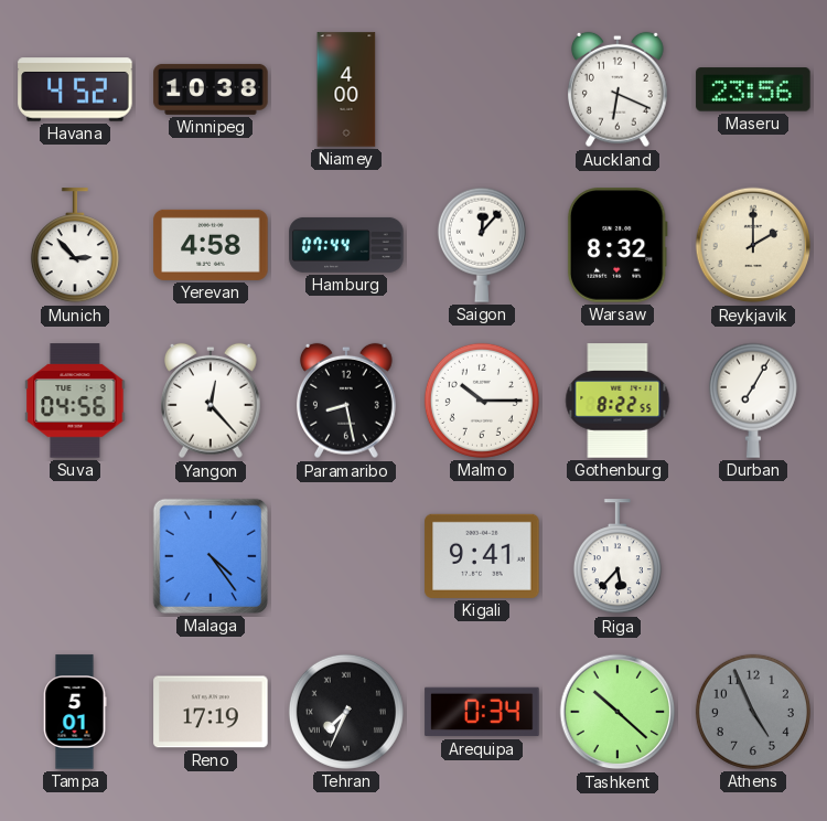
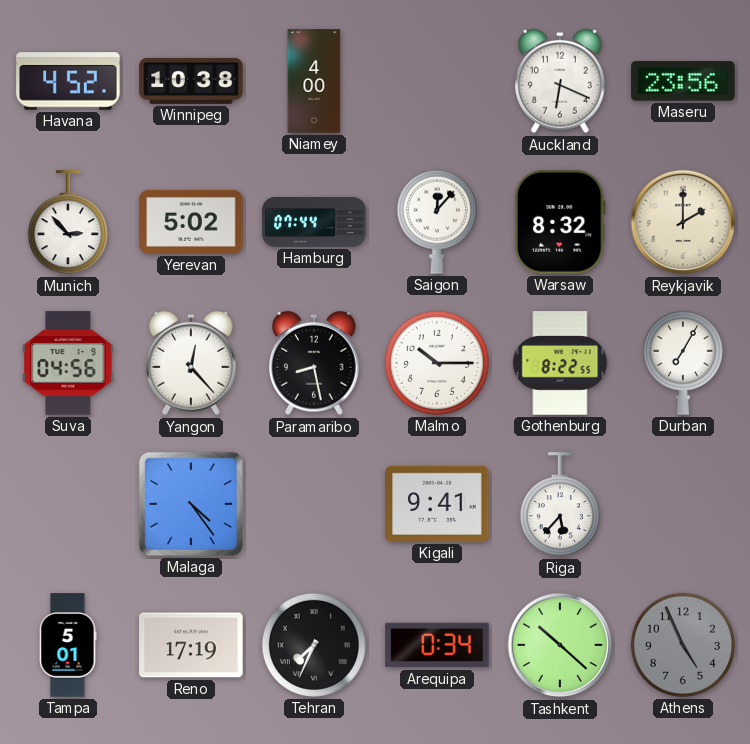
Yerevan: 4:58 -> 5:02 (191, 222)
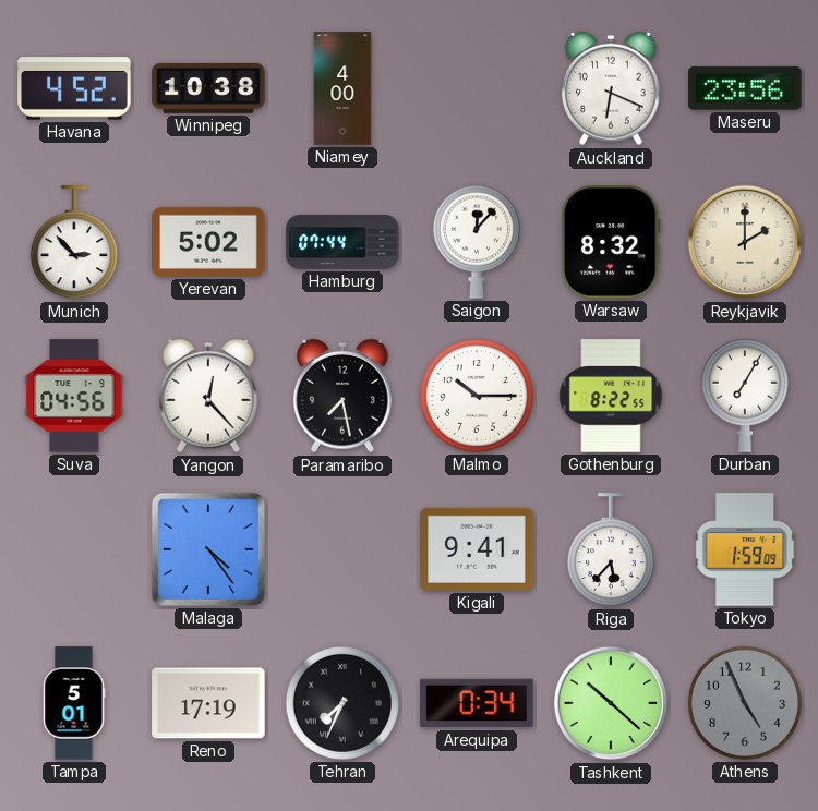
Paramaribo: 8:28 -> 7:28 (344, 396)
Tokyo: none -> 1:59 (746, 549)
